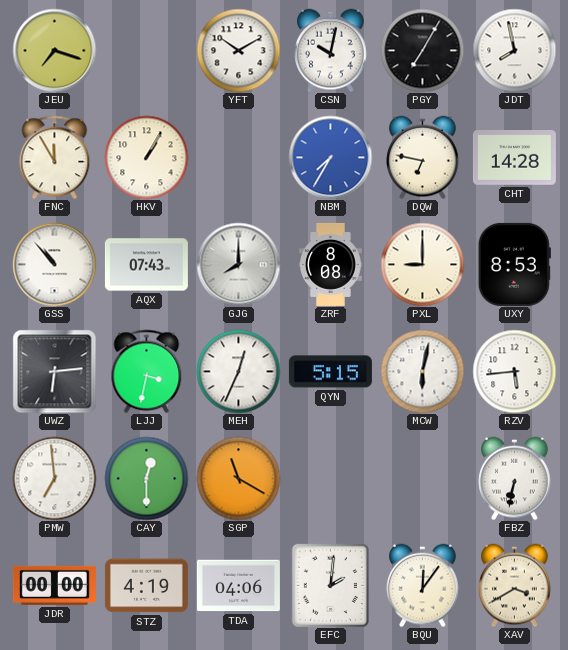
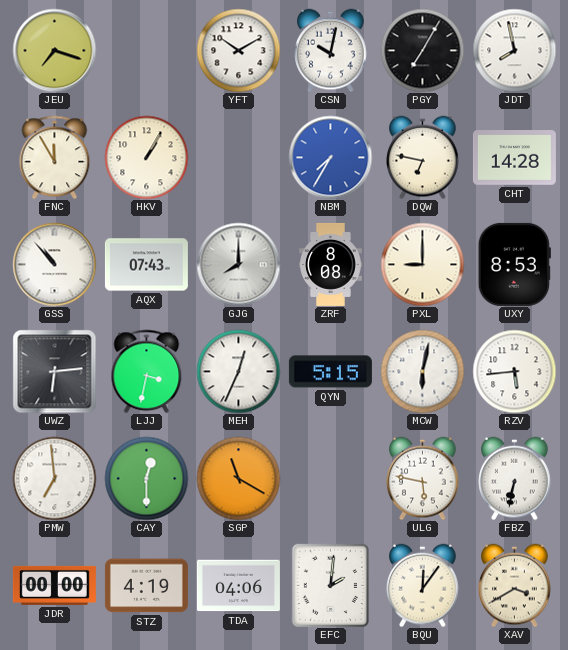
ULG: none -> 5:47 (423, 478)
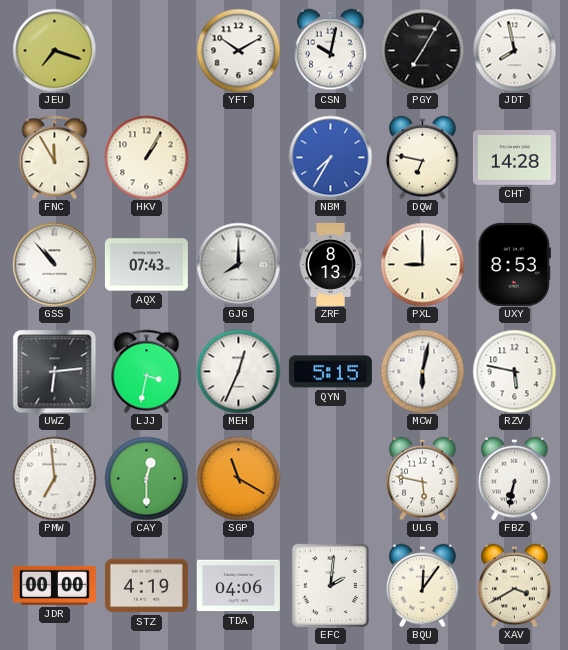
ZRF: 8:08 -> 8:13 (331, 264)
RZV: 5:44 -> 5:47 (514, 371)
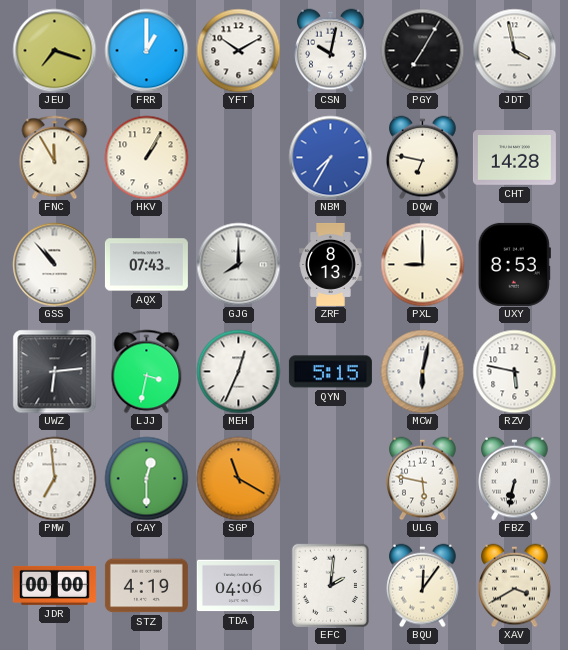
FRR: none -> 1:00 (146, 50)
JDT: 7:58 -> 3:58 (514, 50)
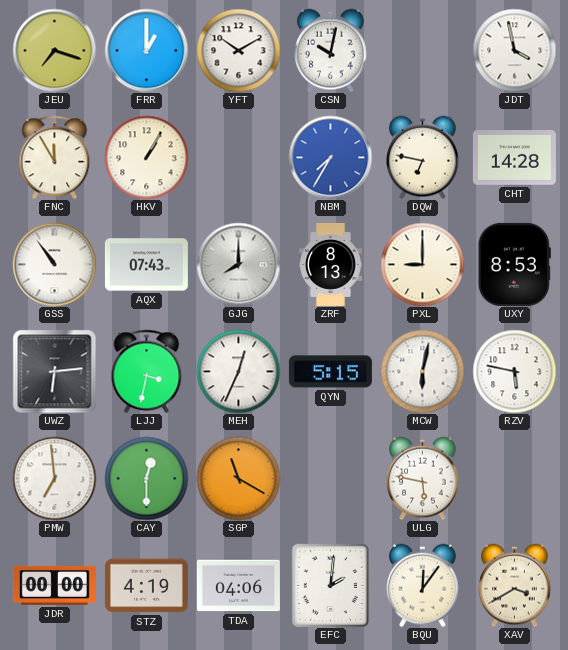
PGY: 7:05 -> none (422, 50)
GSS: 10:53 -> 10:54 (54, 264)
FBZ: 6:32 -> none (515, 478)
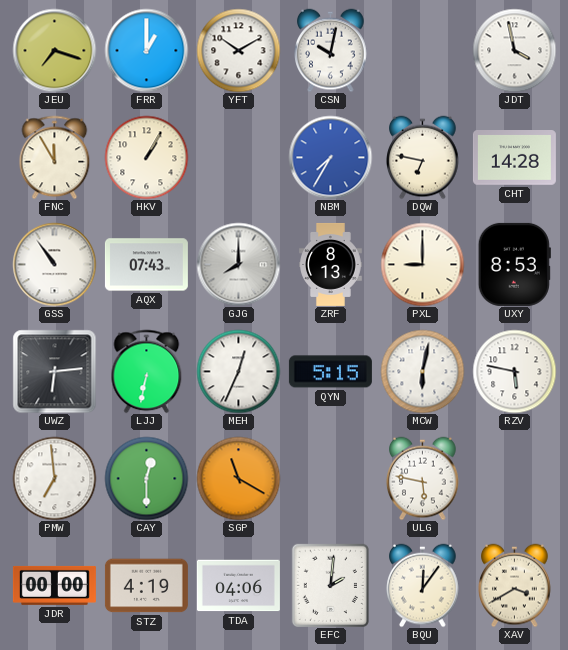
LJJ: 3:32 -> 6:32 (147, 371)
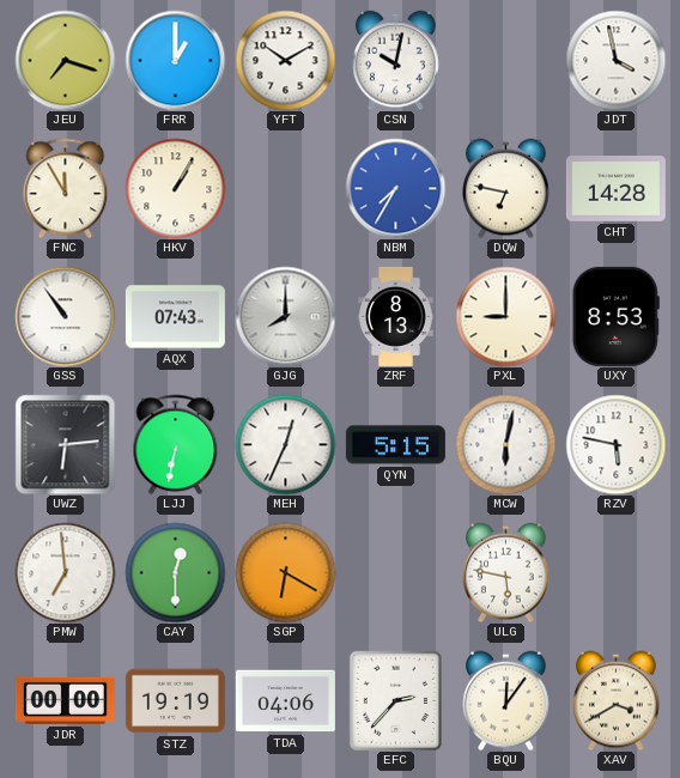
SGP: 11:20 -> 6:20 (285, 572)
STZ: 4:19 -> 19:19 (175, 701)
EFC: 2:01 -> 2:37 (395, 700)
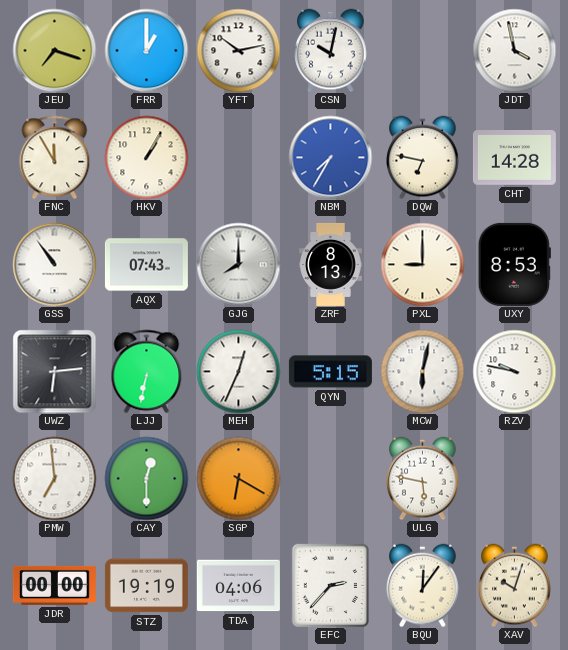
YFT: 10:10 -> 10:13 (238, 50)
RZV: 5:47 -> 9:47 (514, 371)
XAV: 3:40 -> 10:03 (515, 585)
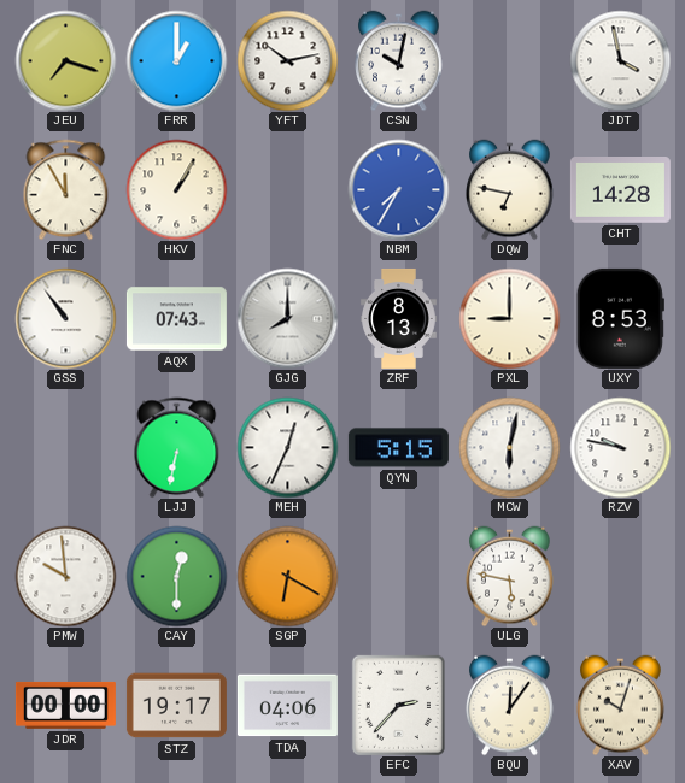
UWZ: 6:14 -> none (54, 371)
PMW: 6:59 -> 9:59 (65, 576)
STZ: 19:19 -> 19:17 (176, 706)
